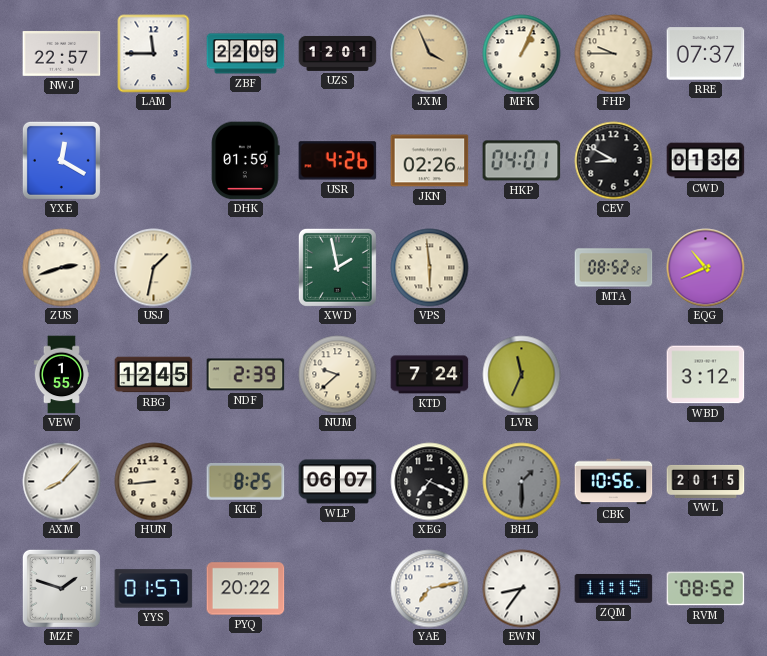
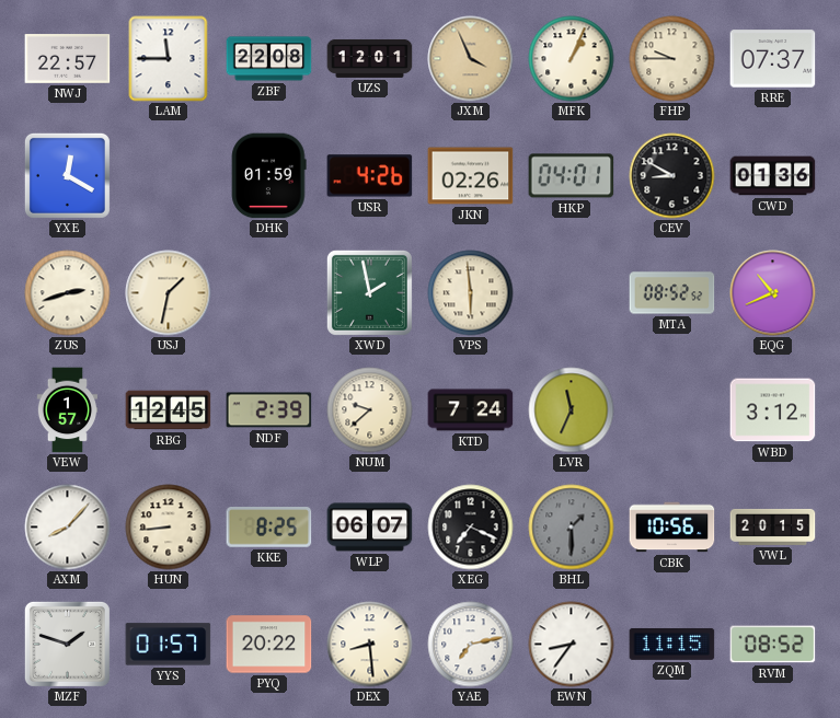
ZBF: 22:09 -> 22:08 (269, 59)
VEW: 1:55 -> 1:57 (68, 410)
DEX: none -> 8:29 (370, 645)
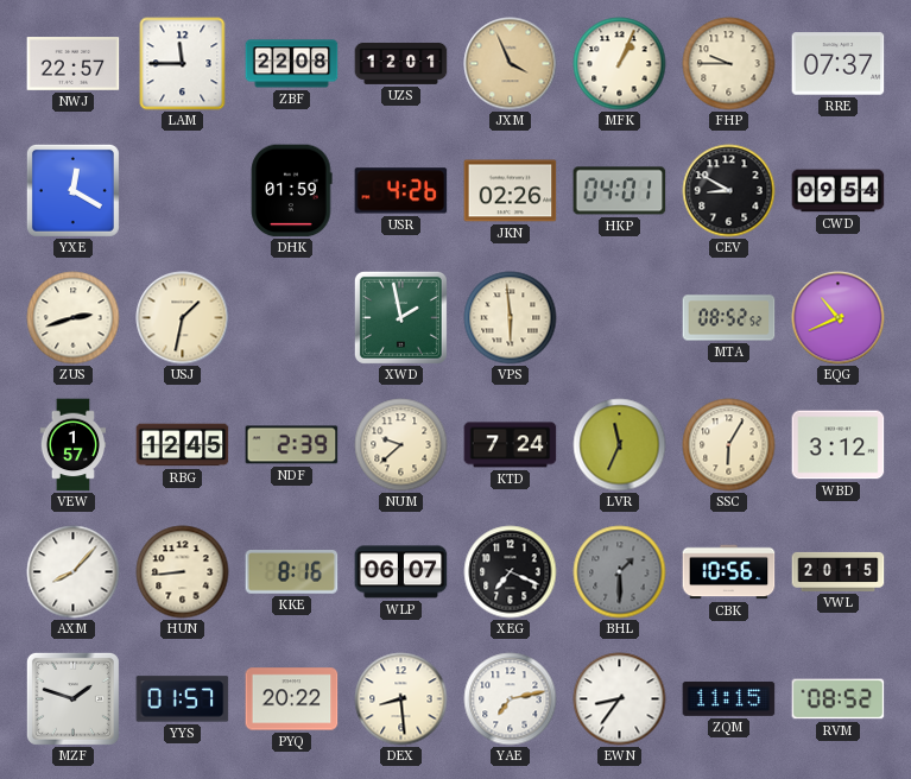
CWD: 01:36 -> 09:54 (839, 191)
SSC: none -> 6:05 (729, 445)
KKE: 8:25 -> 8:16 (292, 572)
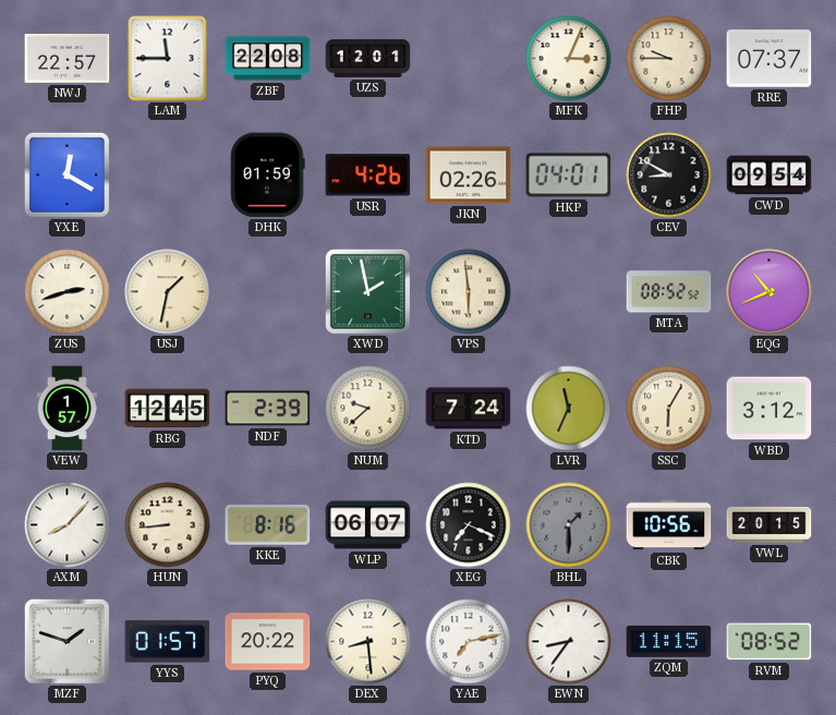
JXM: 3:56 -> none (511, 64)
MFK: 1:04 -> 3:04 (569, 59)
